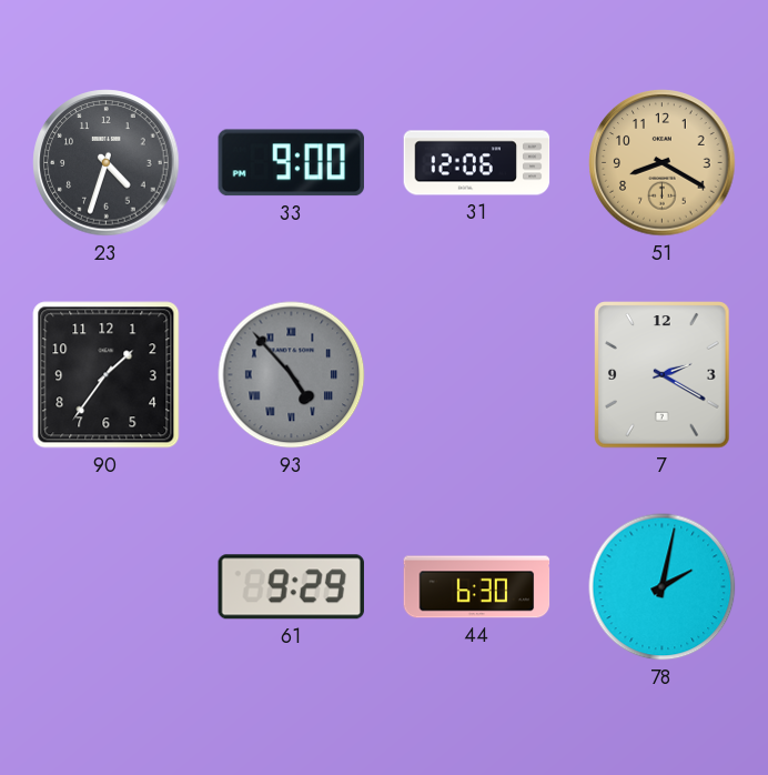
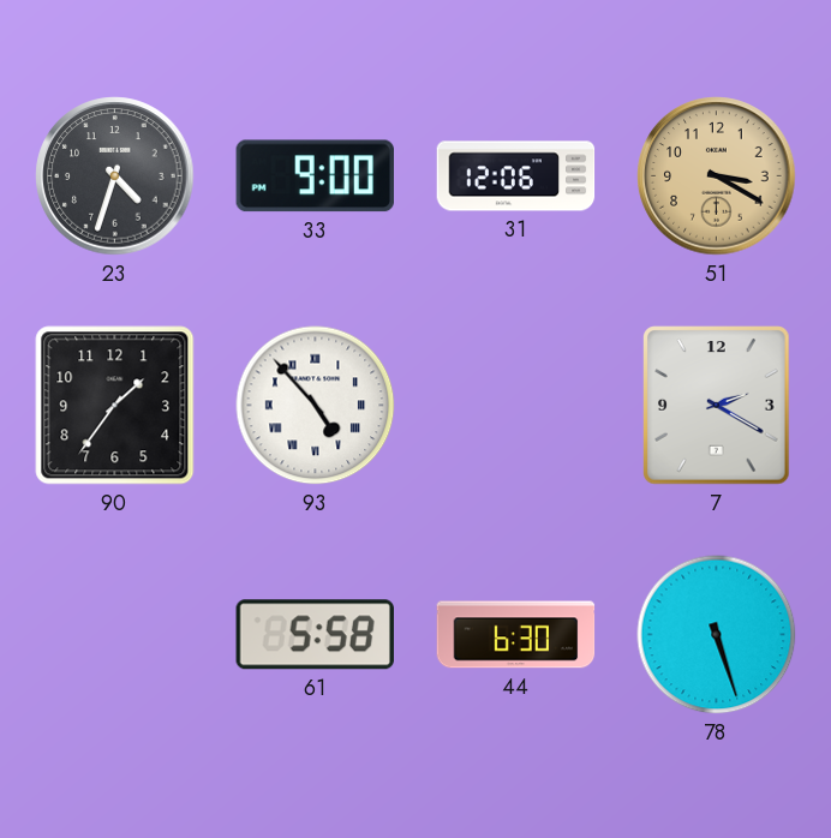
51: 8:20 -> 3:20 (717, 176)
93 dial: grey -> white (316, 406)
61: 9:29 -> 5:58 (315, 635)
78: 2:02 -> 5:27 (717, 635)
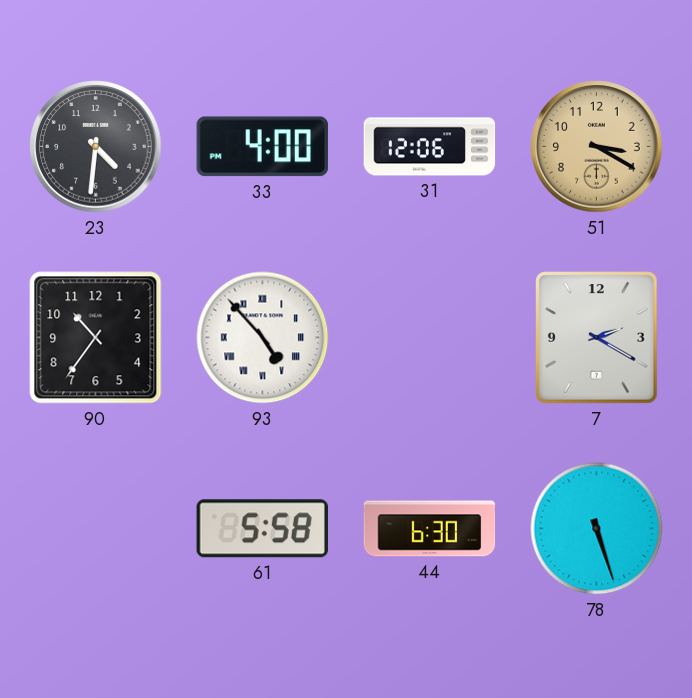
23: 4:33 -> 4:31 (96, 147)
33: 9:00 -> 4:00 (262, 147)
90: 1:36 -> 10:36 (96, 338)
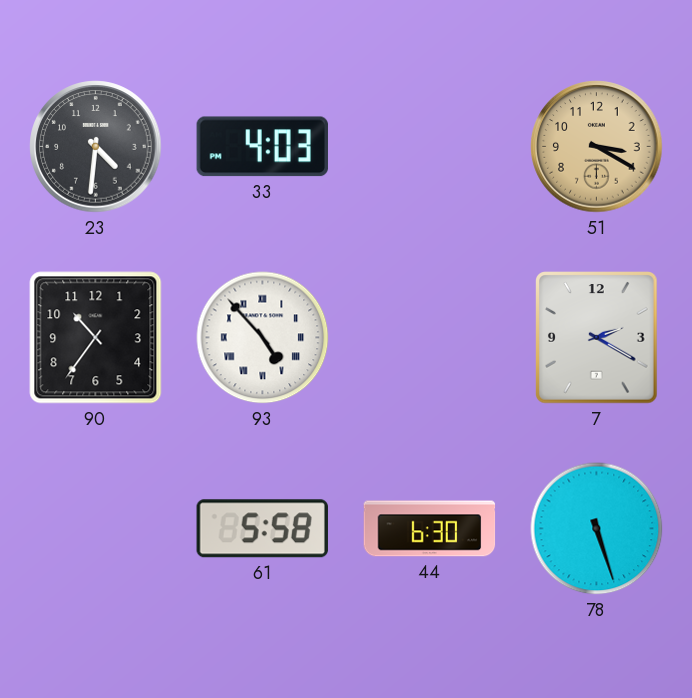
33: 4:00 -> 4:03 (262, 147)
31: 12:06 -> none (430, 147)
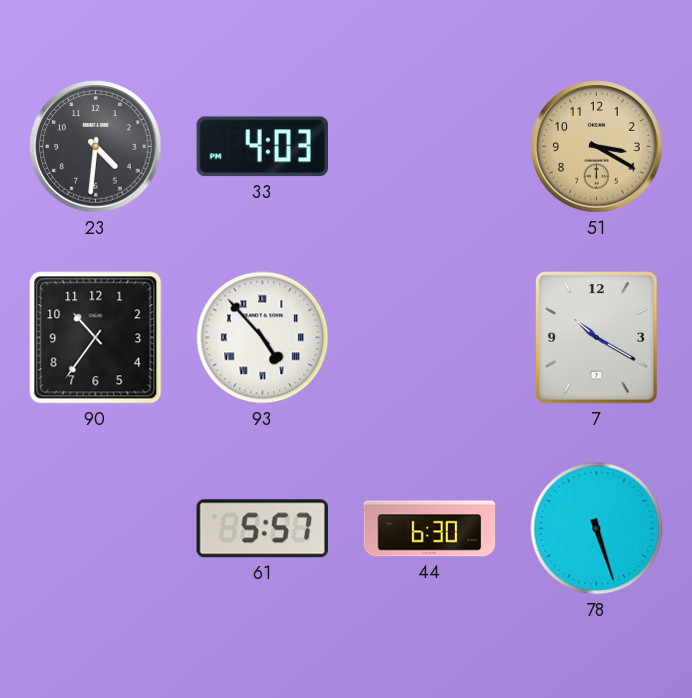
7: 2:20 -> 10:20 (597, 338)
61: 5:58 -> 5:57 (262, 529)
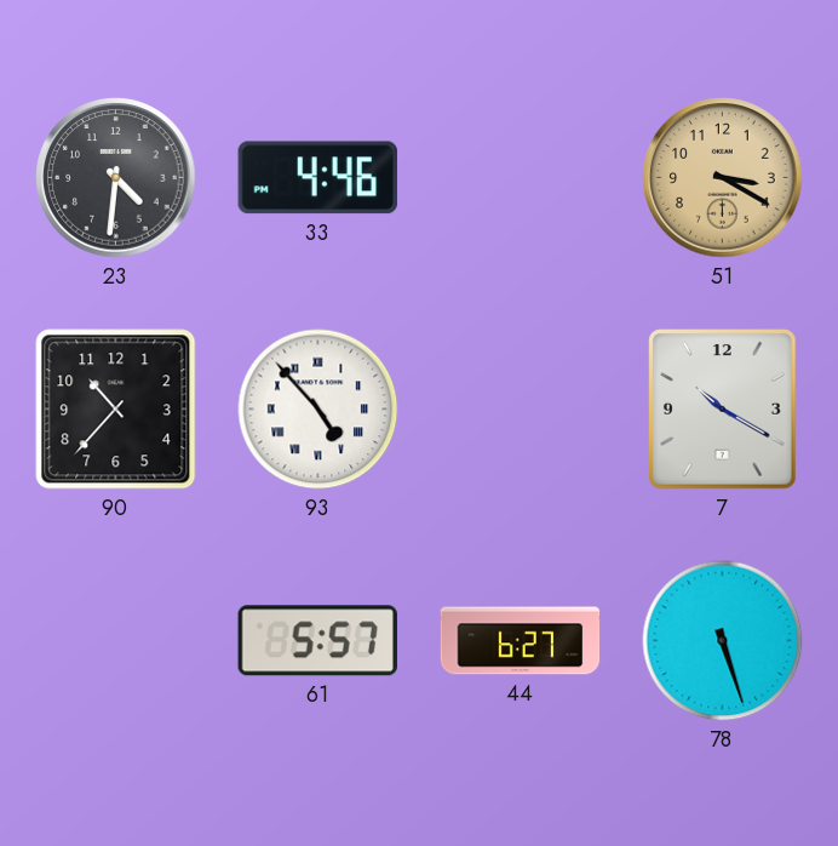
33: 4:03 -> 4:46 (317, 178)
90: 10:36 -> 10:37 (116, 410)
44: 6:30 -> 6:27 (521, 641)
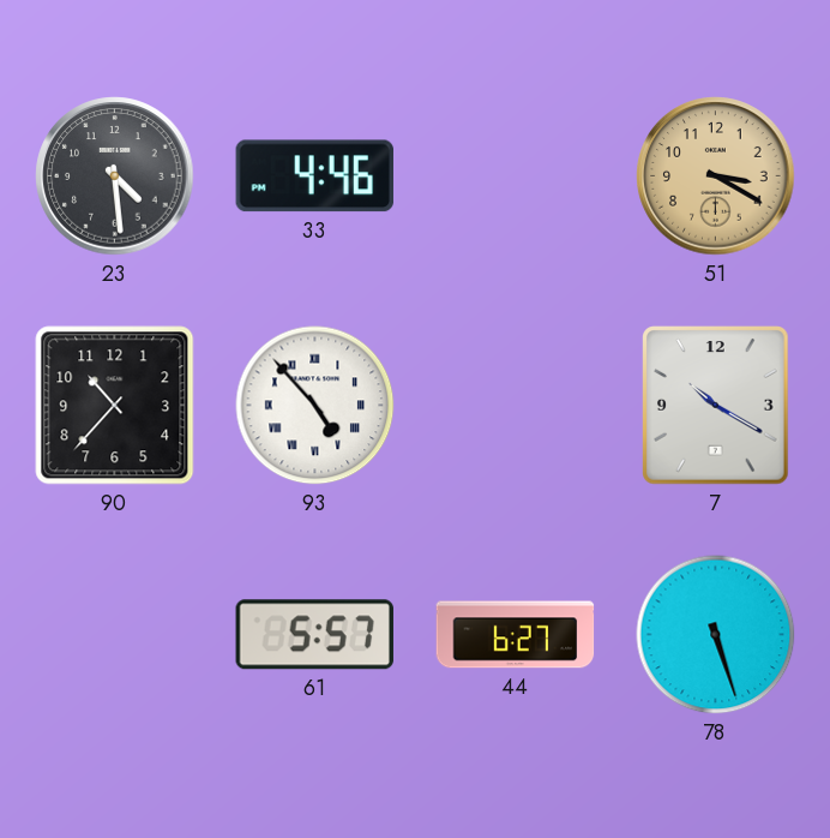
23: 4:31 -> 4:29 (115, 176)
